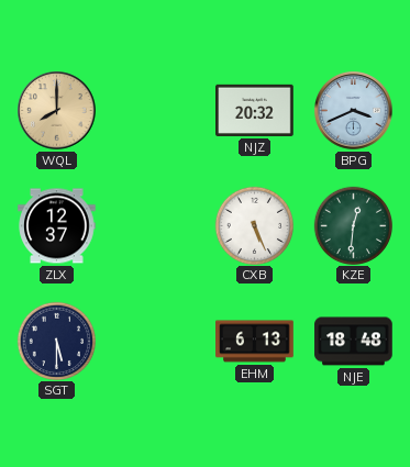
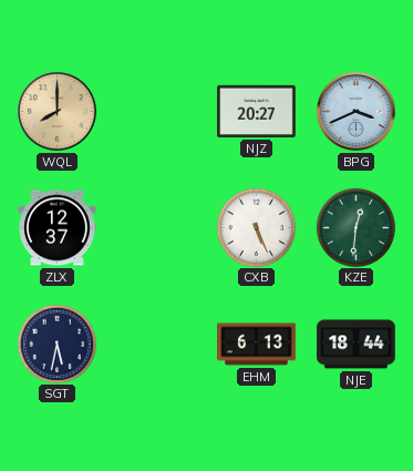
NJZ: 20:32 -> 20:27 (257, 111)
SGT: 5:30 -> 5:32 (56, 344)
NJE: 18:48 -> 18:44 (357, 345)
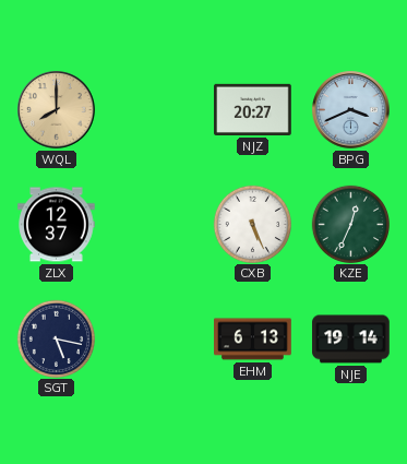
KZE: 12:31 -> 12:34 (350, 224)
SGT: 5:32 -> 5:17 (56, 338)
NJE: 18:44 -> 19:14 (351, 340)
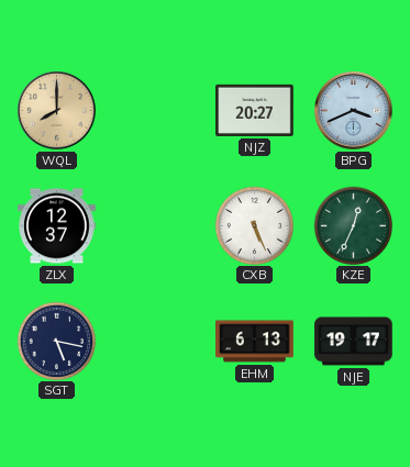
NJE: 19:14 -> 19:17 (354, 342)
